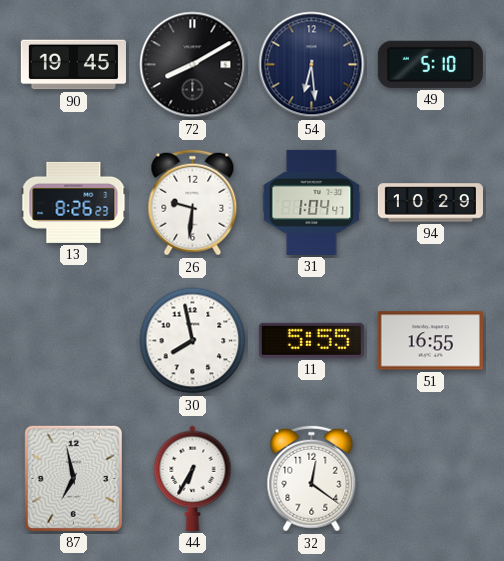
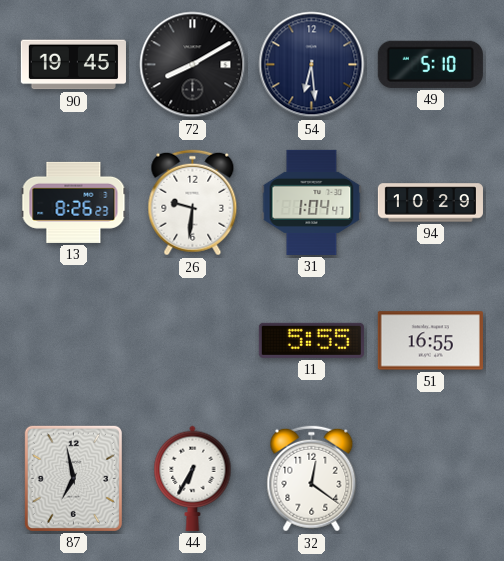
30: 7:58 -> none (193, 341)
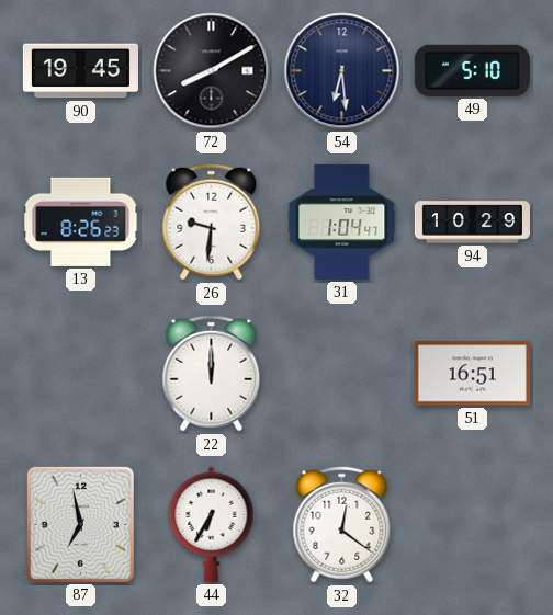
22: none -> 12:00 (212, 374)
11: 5:55 -> none (311, 340)
51: 16:55 -> 16:51 (472, 374)
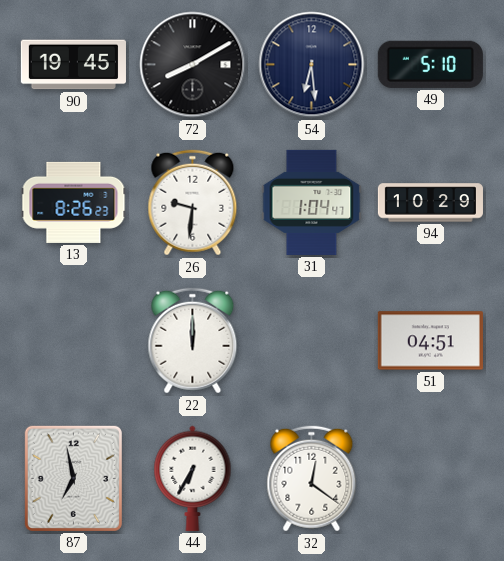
51: 16:51 -> 04:51 (430, 341)
